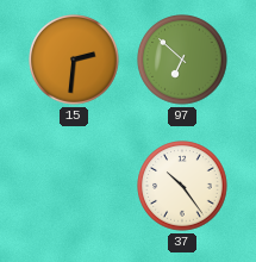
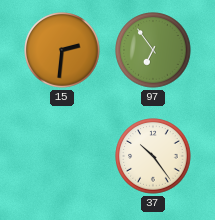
97: 6:52 -> 6:54 (153, 50)
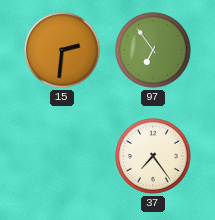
37: 10:24 -> 7:24 (153, 156)
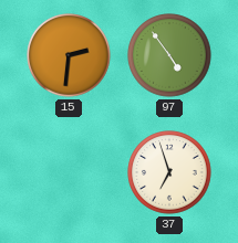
97: 6:54 -> 4:54 (169, 55)
37: 7:24 -> 6:57 (169, 172)
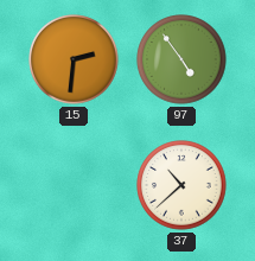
37: 6:57 -> 10:38 (181, 185)
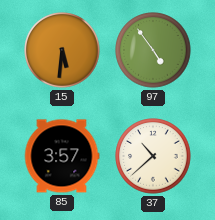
15: 2:31 -> 5:31 (62, 50)
85: none -> 3:57 (62, 156)
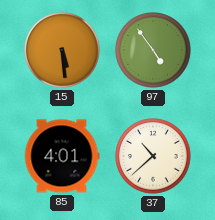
15: 5:31 -> 5:29 (62, 50)
85: 3:57 -> 4:01 (62, 156)
